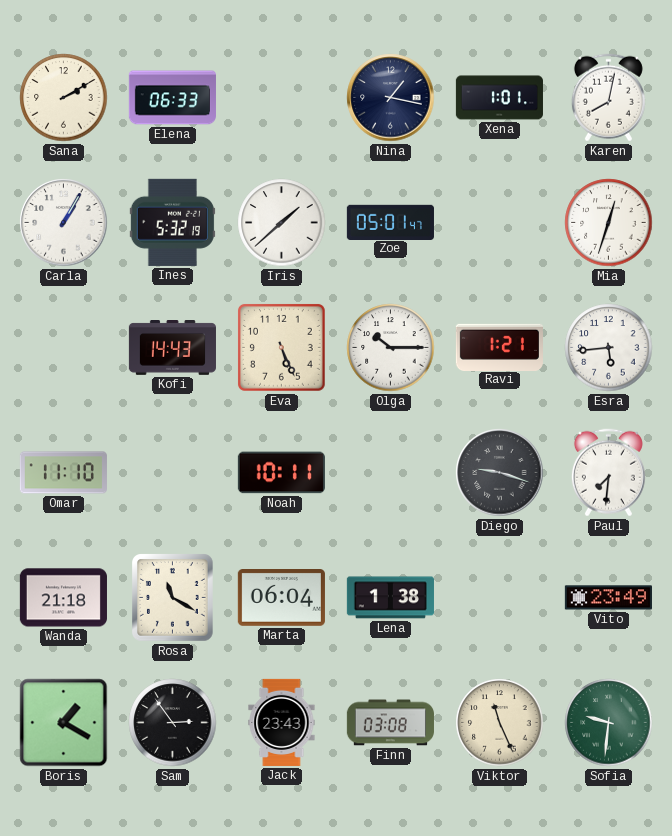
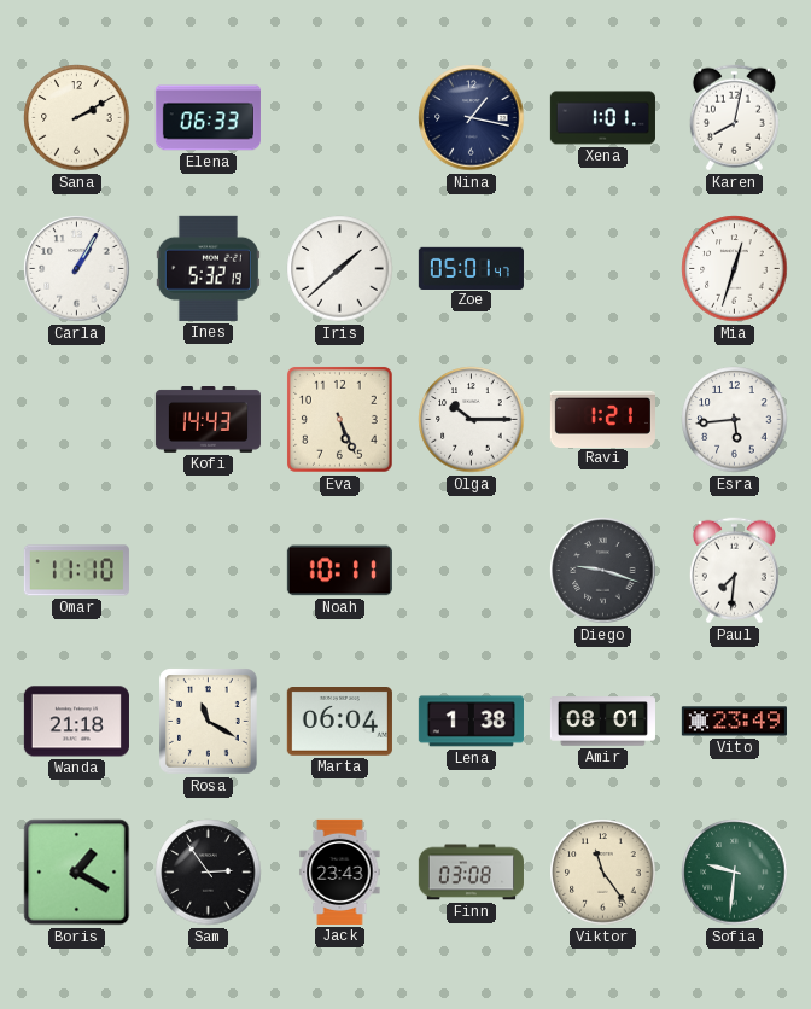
Amir: none -> 08:01 (602, 722)
Viktor: 11:26 -> 11:24 (603, 873)
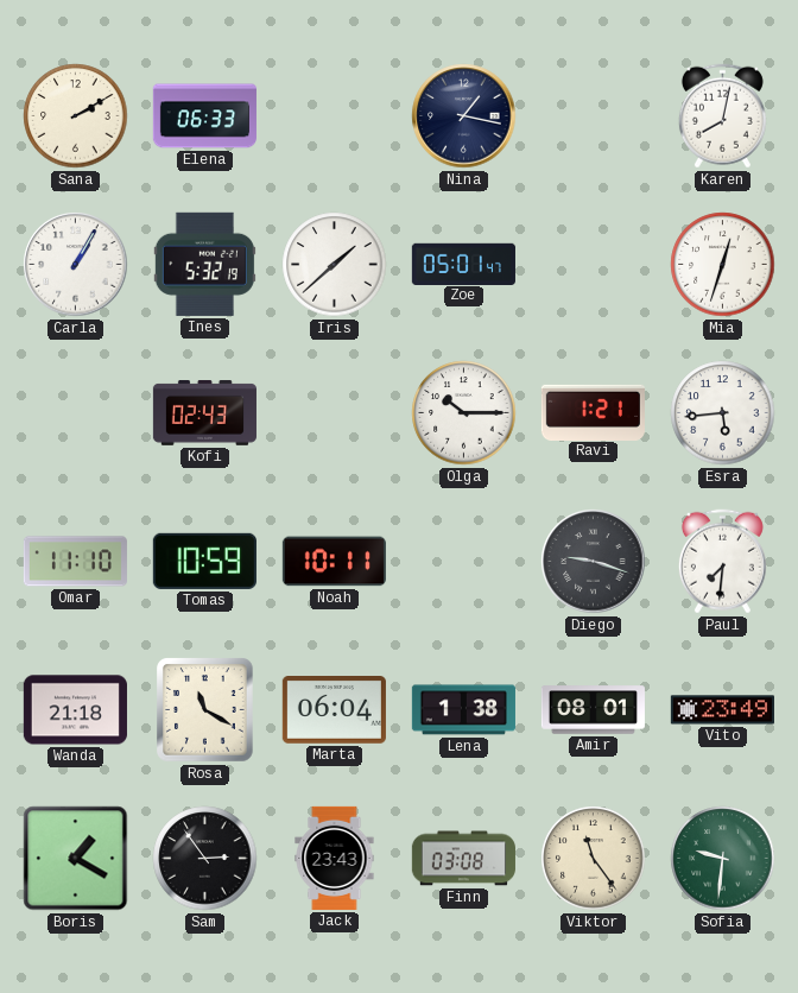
Xena: 1:01 -> none (602, 118)
Kofi: 14:43 -> 02:43 (204, 413)
Eva: 5:26 -> none (339, 419)
Tomas: none -> 10:59 (204, 561)
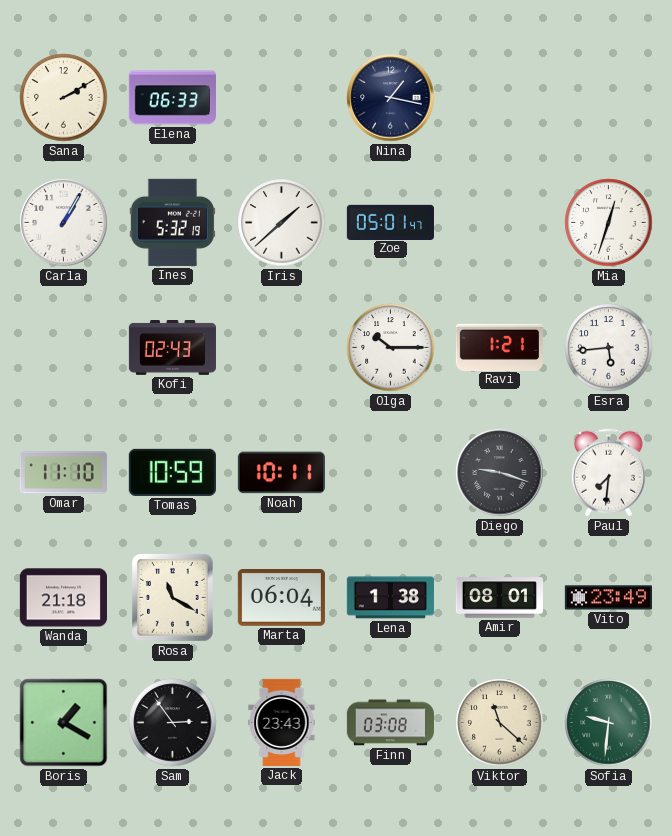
Karen: 8:02 -> none (722, 116)
Viktor: 11:24 -> 11:22 (500, 723)
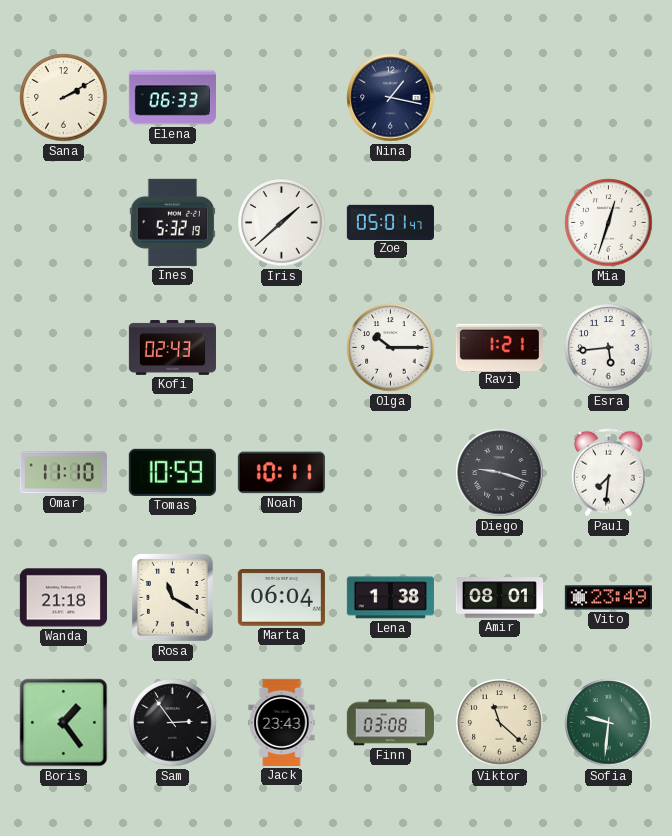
Carla: 1:05 -> none (64, 223)
Boris: 1:20 -> 1:24 (64, 723)
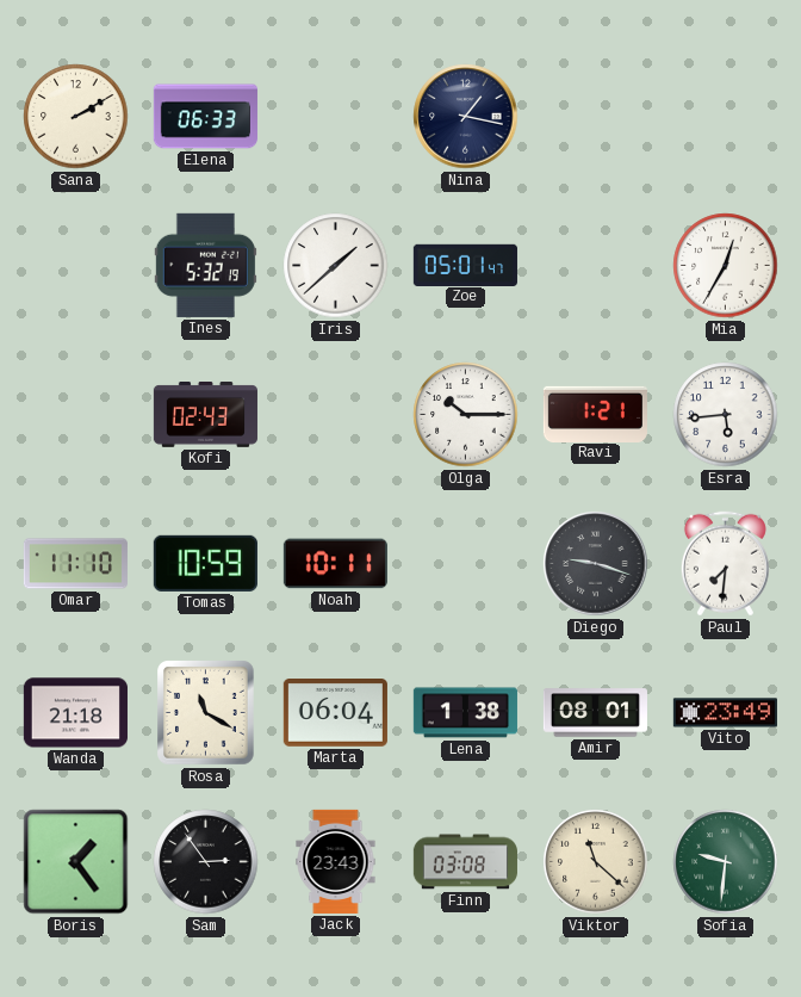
Mia: 12:33 -> 12:35 (726, 266)
